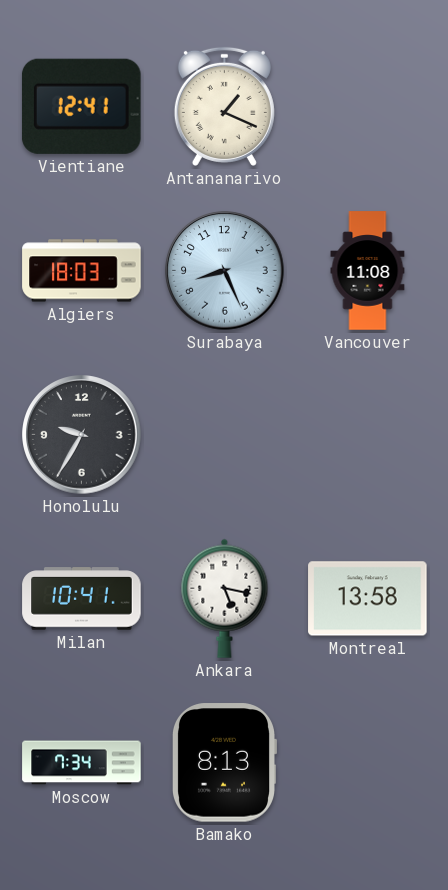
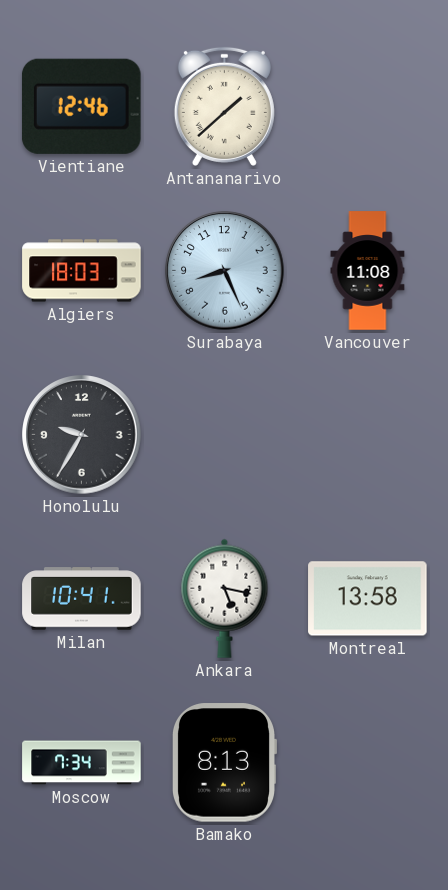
Vientiane: 12:41 -> 12:46 (81, 106)
Antananarivo: 1:19 -> 1:38 (224, 106)
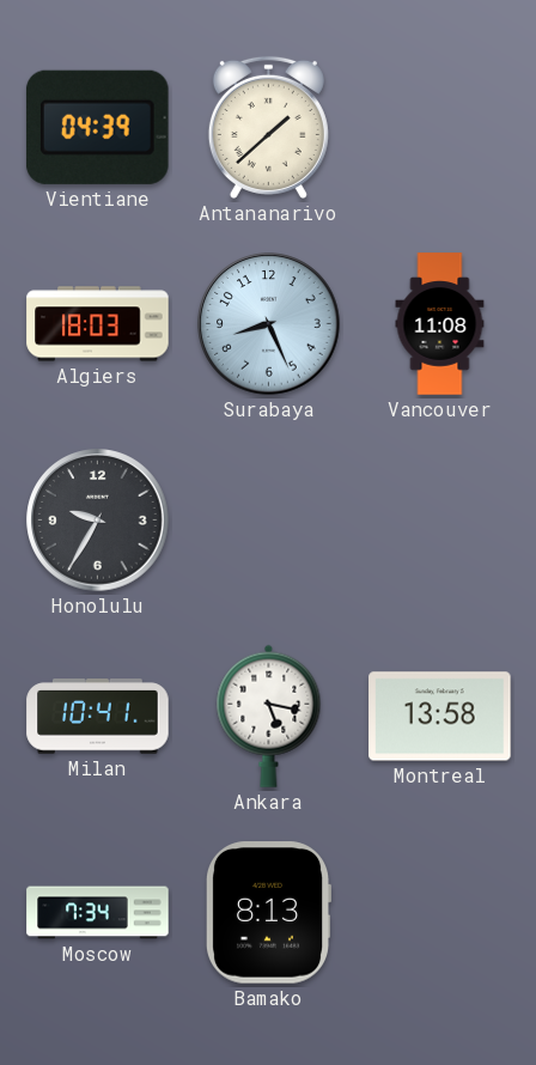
Vientiane: 12:46 -> 04:39 (97, 127)
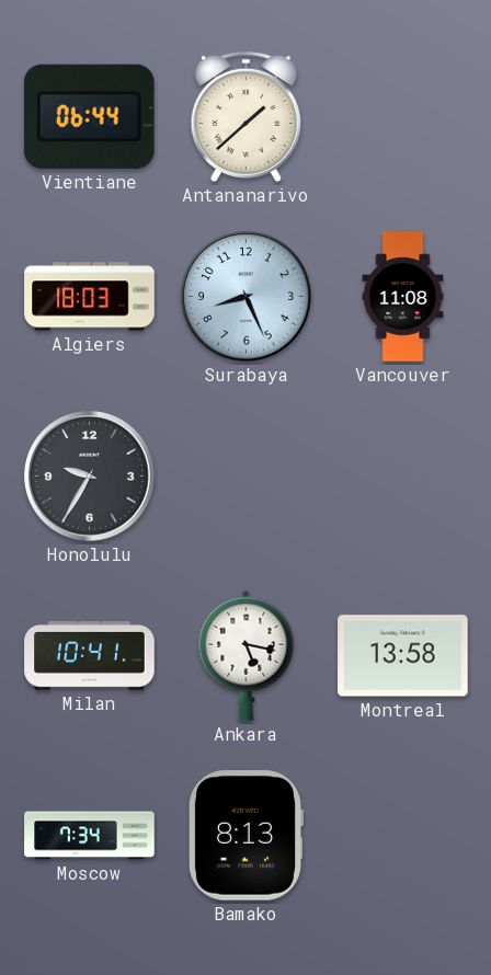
Vientiane: 04:39 -> 06:44 (89, 116)
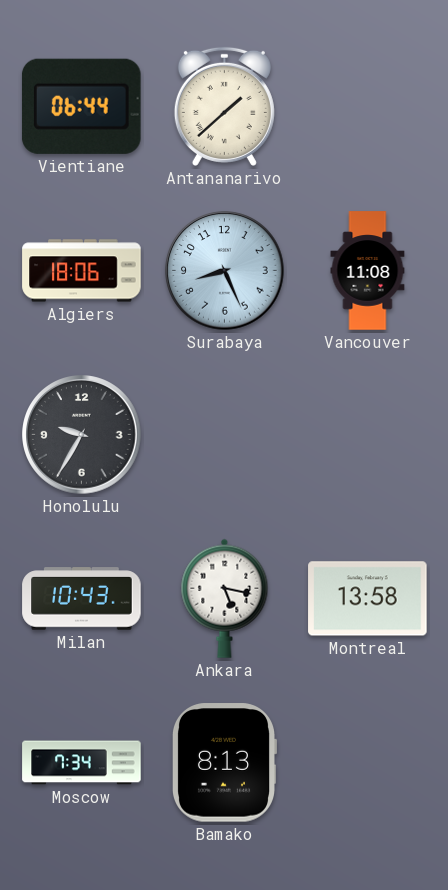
Algiers: 18:03 -> 18:06 (82, 271)
Milan: 10:41 -> 10:43 (82, 599)
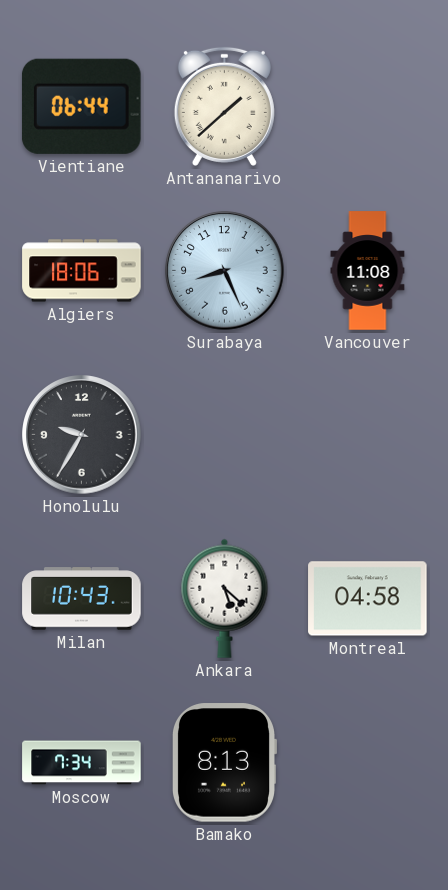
Ankara: 5:17 -> 5:22 (225, 598)
Montreal: 13:58 -> 04:58 (368, 599)
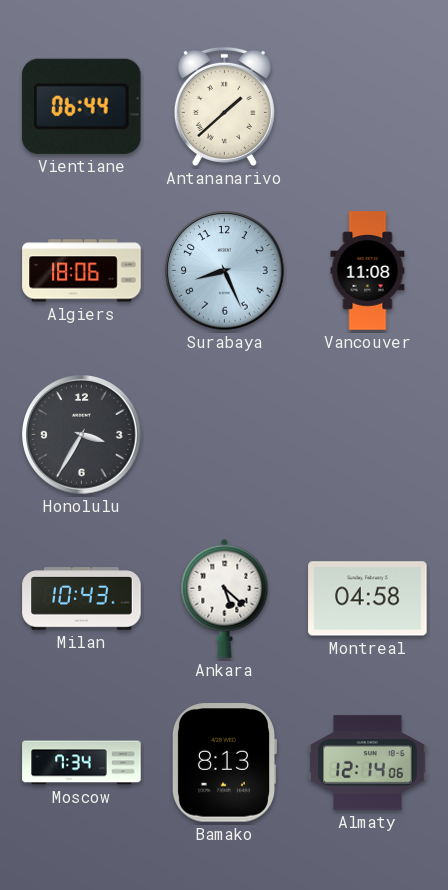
Honolulu: 9:35 -> 3:35 (82, 435)
Almaty: none -> 12:14 (368, 763)
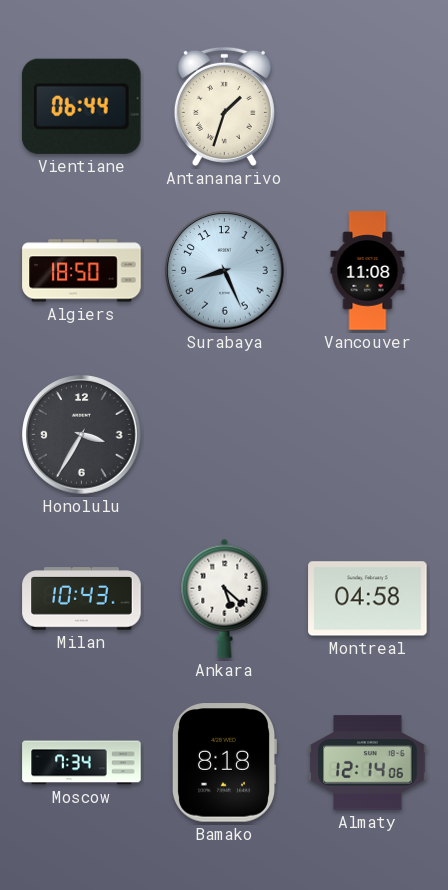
Antananarivo: 1:38 -> 1:33 (224, 106)
Algiers: 18:06 -> 18:50 (82, 271)
Bamako: 8:13 -> 8:18 (223, 763)
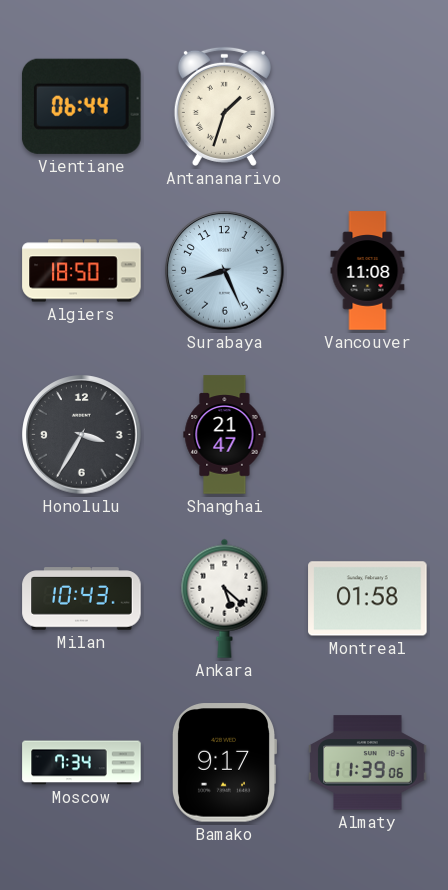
Shanghai: none -> 21:47 (225, 435)
Montreal: 04:58 -> 01:58 (368, 599)
Bamako: 8:18 -> 9:17 (223, 763)
Almaty: 12:14 -> 11:39 (368, 763)
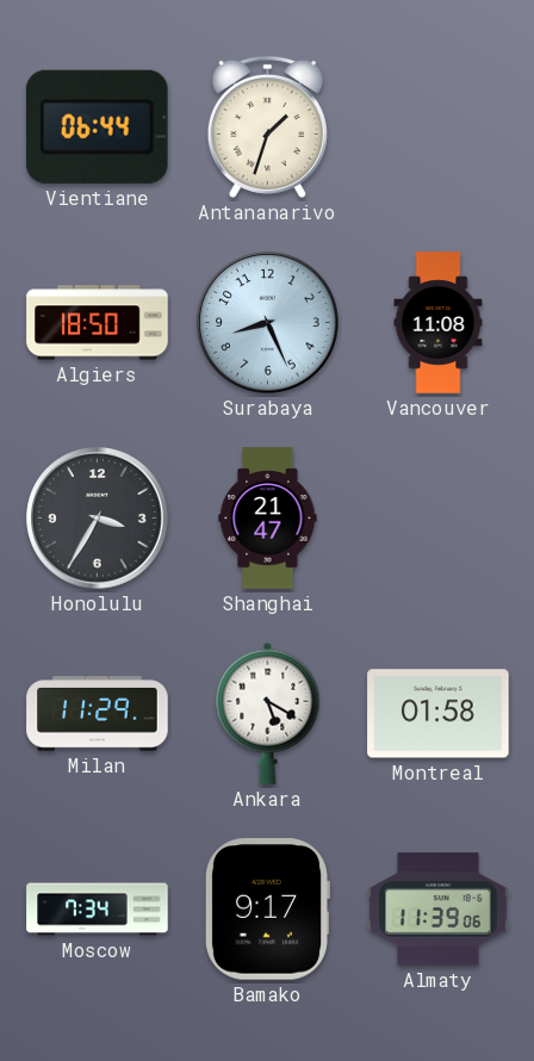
Milan: 10:43 -> 11:29 (98, 714)
Ankara: 5:22 -> 5:20 (268, 713)
